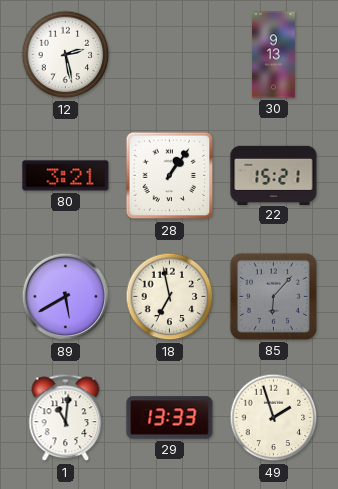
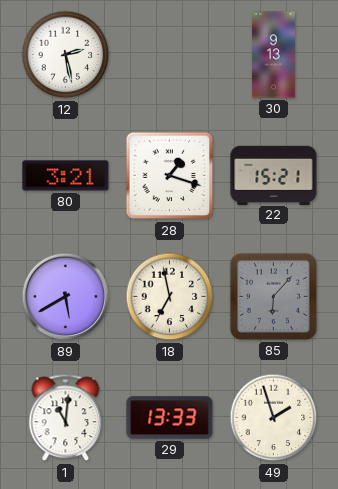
28: 1:06 -> 1:18 (170, 176)
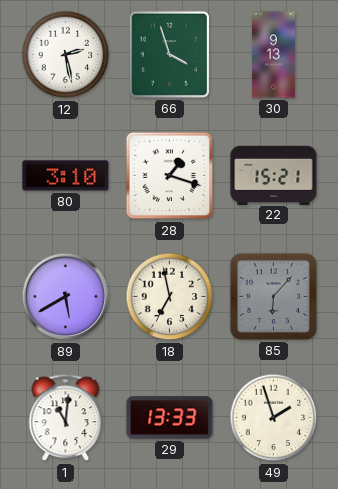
66: none -> 3:57 (169, 54)
80: 3:21 -> 3:10 (66, 176)
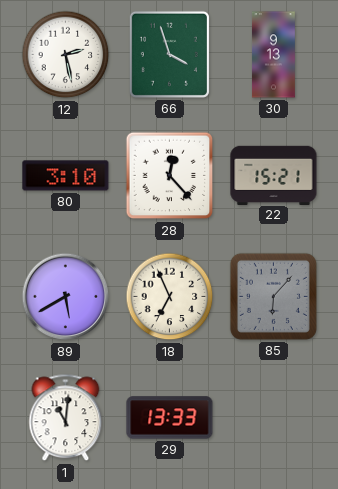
28: 1:18 -> 12:23 (170, 176)
18: 6:58 -> 6:56 (170, 297)
49: 1:57 -> none (274, 418)
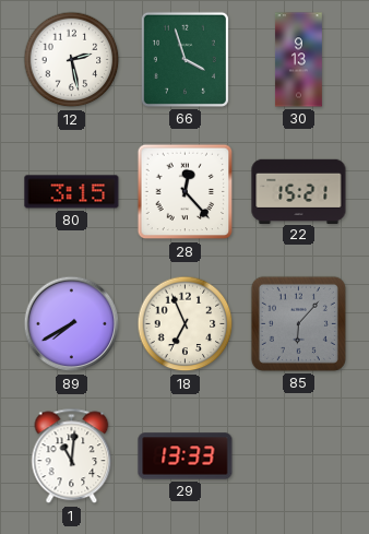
80: 3:10 -> 3:15 (72, 192)
89: 5:40 -> 7:40 (72, 324)
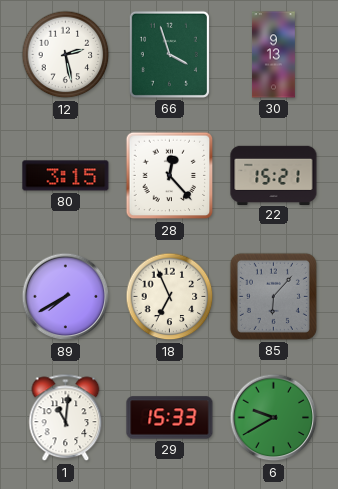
29: 13:33 -> 15:33 (170, 418)
6: none -> 9:40 (274, 418)
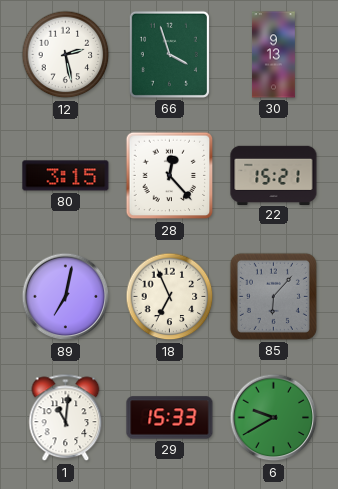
89: 7:40 -> 7:02 (66, 297)
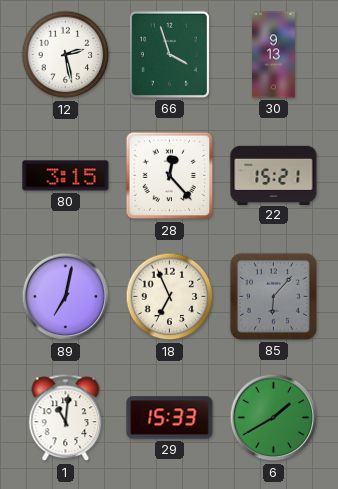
6: 9:40 -> 1:40 (274, 418)
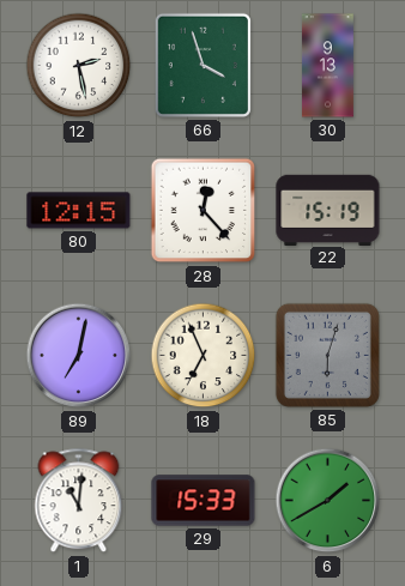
80: 3:15 -> 12:15 (79, 211)
22: 15:21 -> 15:19 (328, 210)
85: 6:07 -> 6:03 (327, 355)
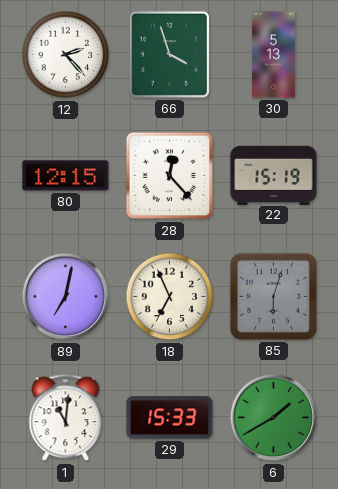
12: 2:28 -> 2:23 (66, 55)
30: 9:13 -> 5:13 (273, 55)
